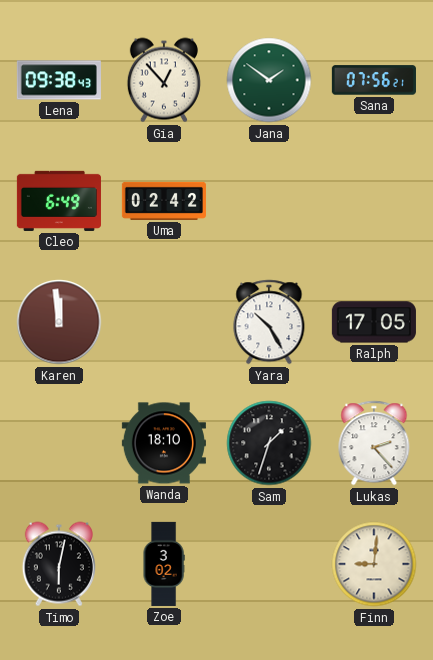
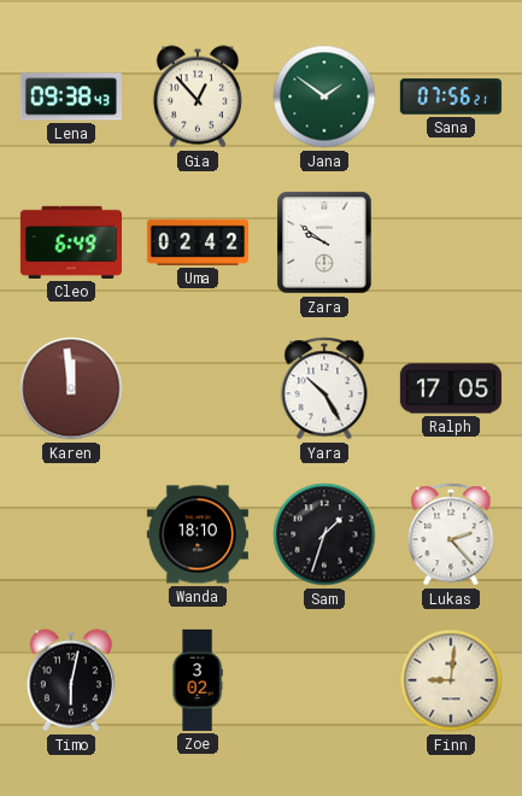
Zara: none -> 9:51 (324, 242)
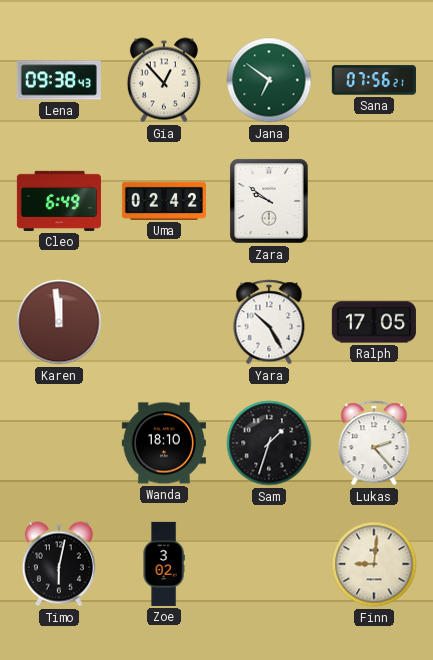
Jana: 1:51 -> 6:51 (269, 80)
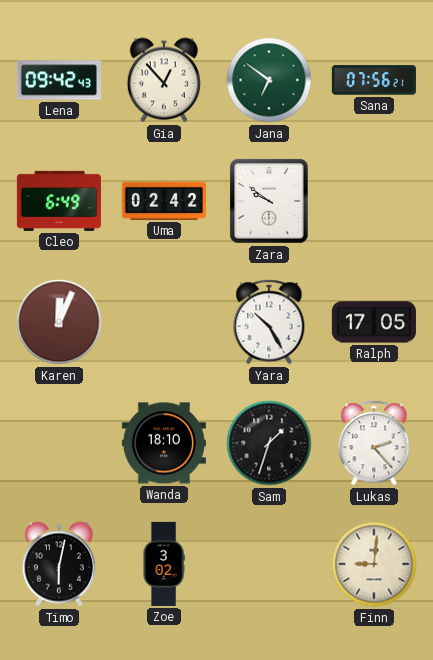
Lena: 09:38 -> 09:42 (59, 80)
Karen: 11:59 -> 12:04 (59, 322)
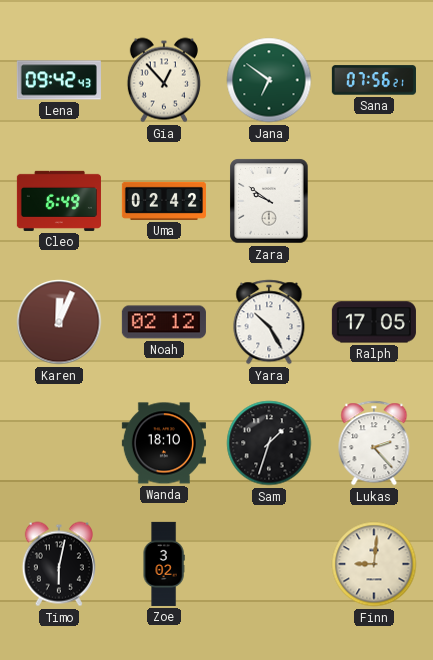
Noah: none -> 02:12 (164, 322)
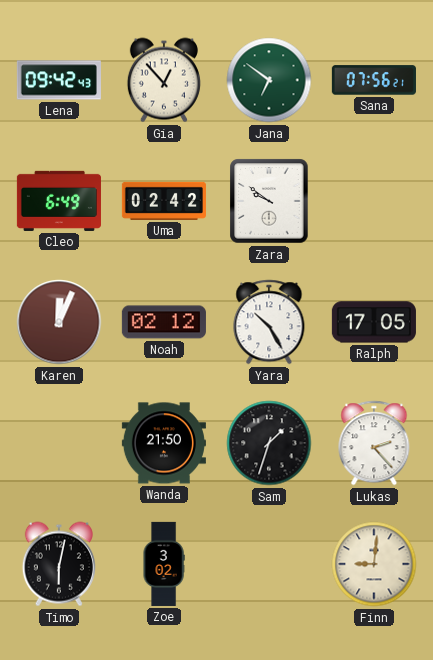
Wanda: 18:10 -> 21:50 (164, 443)
